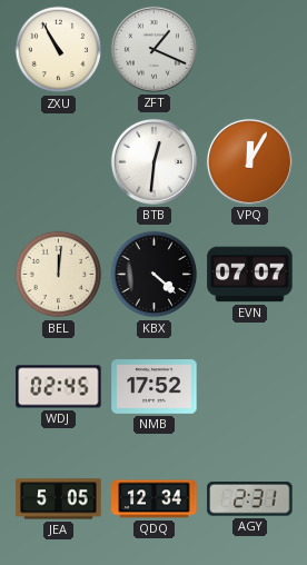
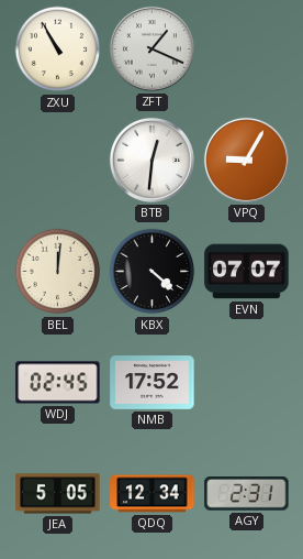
VPQ: 12:05 -> 9:05 (246, 160)
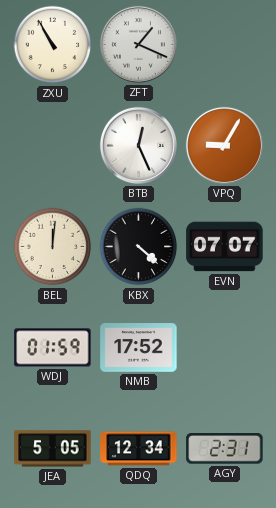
BTB: 12:31 -> 12:26 (138, 145)
WDJ: 02:45 -> 01:59 (53, 348)
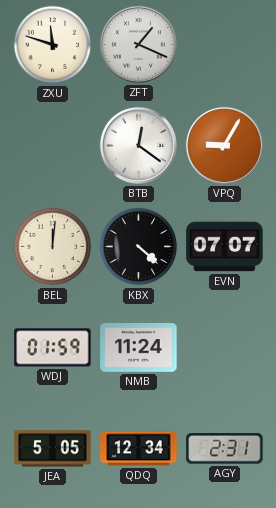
ZXU: 10:55 -> 11:48 (53, 45)
BTB: 12:26 -> 12:21 (138, 145)
NMB: 17:52 -> 11:24 (139, 348)
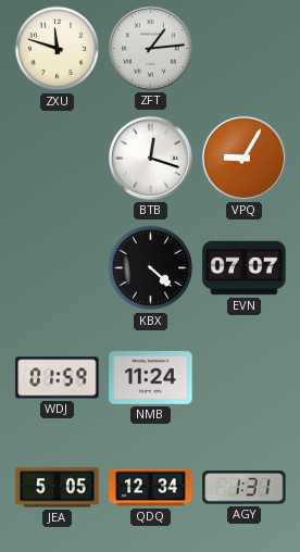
ZFT: 1:19 -> 1:14 (150, 48)
BTB: 12:21 -> 12:18 (150, 158)
BEL: 12:01 -> none (53, 247)
AGY: 2:31 -> 1:31 (245, 488)
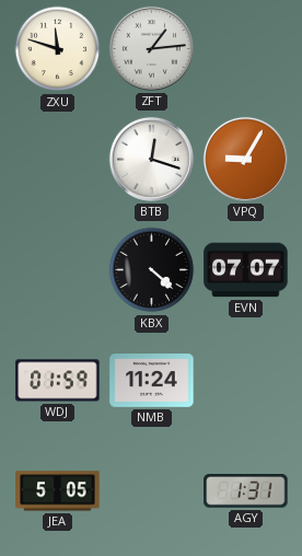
QDQ: 12:34 -> none (151, 488)
